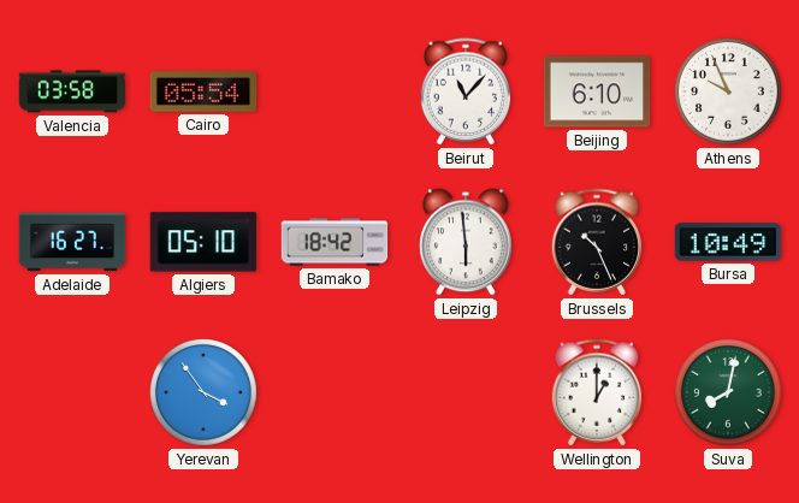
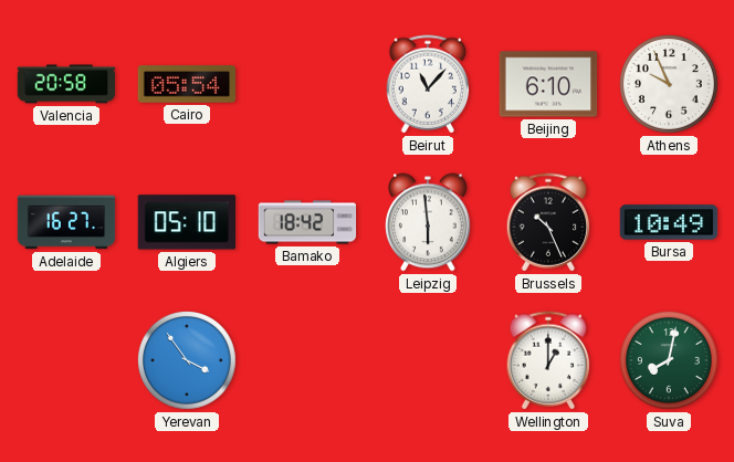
Valencia: 03:58 -> 20:58 (66, 84)
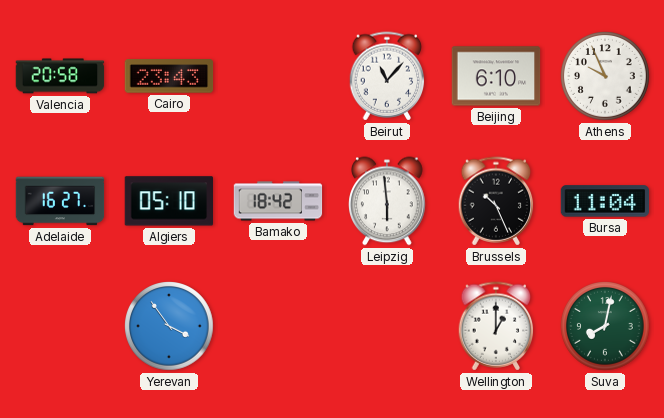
Cairo: 05:54 -> 23:43 (169, 76)
Bursa: 10:49 -> 11:04 (605, 201)
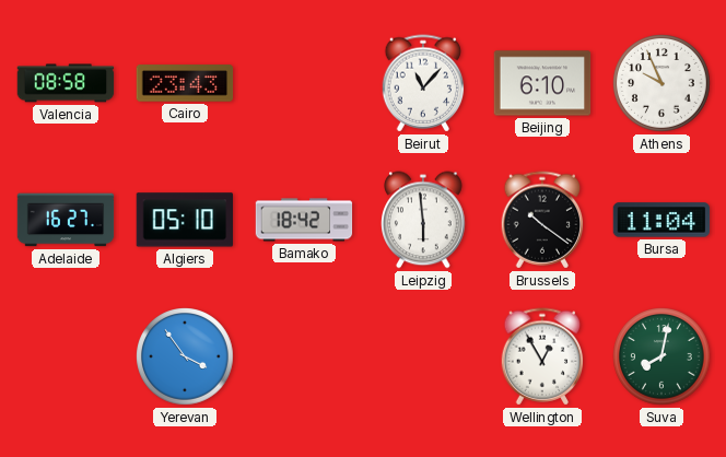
Valencia: 20:58 -> 08:58 (66, 83)
Brussels: 10:26 -> 10:21 (542, 220)
Wellington: 1:00 -> 12:55 (542, 356)
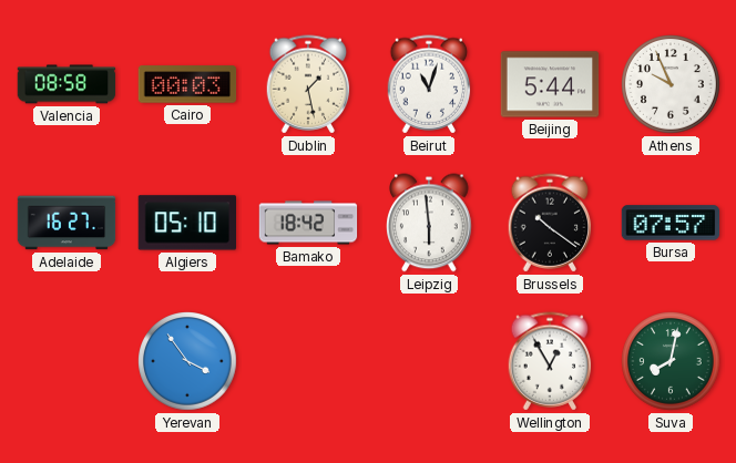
Cairo: 23:43 -> 00:03 (187, 84)
Dublin: none -> 1:28 (308, 84)
Beirut: 11:07 -> 11:03 (429, 84)
Beijing: 6:10 -> 5:44 (550, 84)
Bursa: 11:04 -> 07:57 (671, 223)
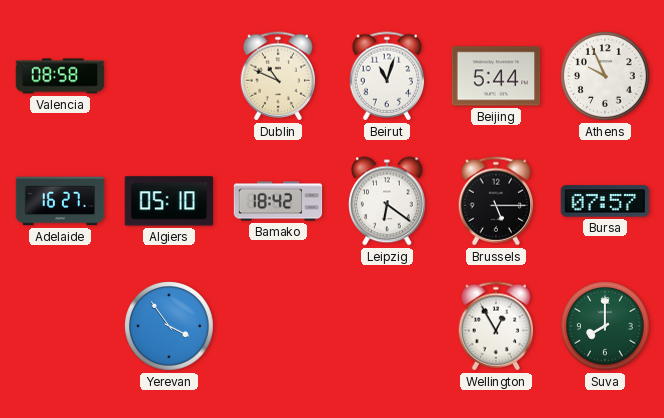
Cairo: 00:03 -> none (187, 84)
Dublin: 1:28 -> 10:49 (278, 76)
Leipzig: 5:59 -> 6:21 (387, 201)
Brussels: 10:21 -> 5:15 (496, 201)
Suva: 8:02 -> 8:00 (606, 327)
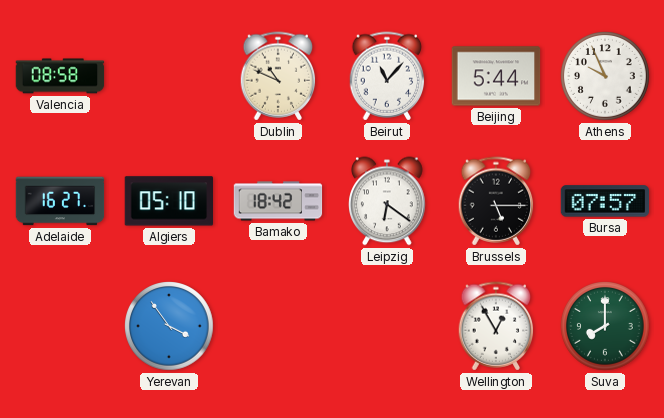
Beirut: 11:03 -> 11:07 (387, 76)
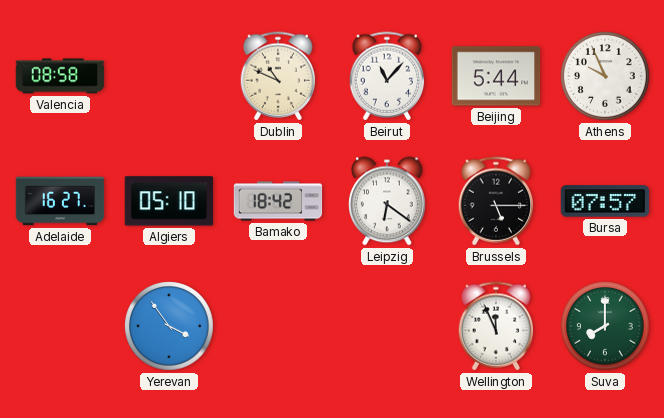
Wellington: 12:55 -> 11:56 (496, 326)
